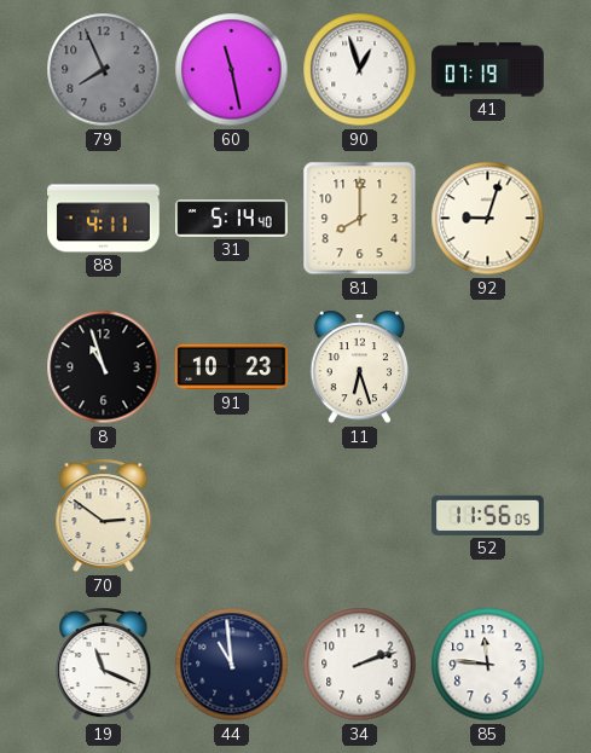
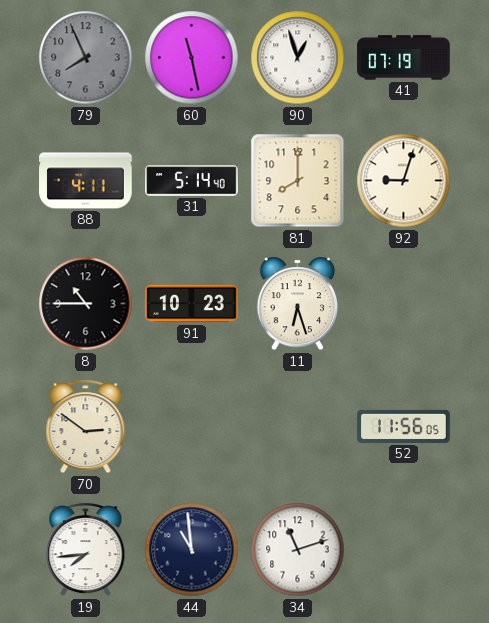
8: 10:57 -> 10:45 (86, 304)
19: 11:19 -> 7:44 (86, 550)
34: 2:12 -> 11:12 (298, 550)
85: 11:46 -> none (488, 665)
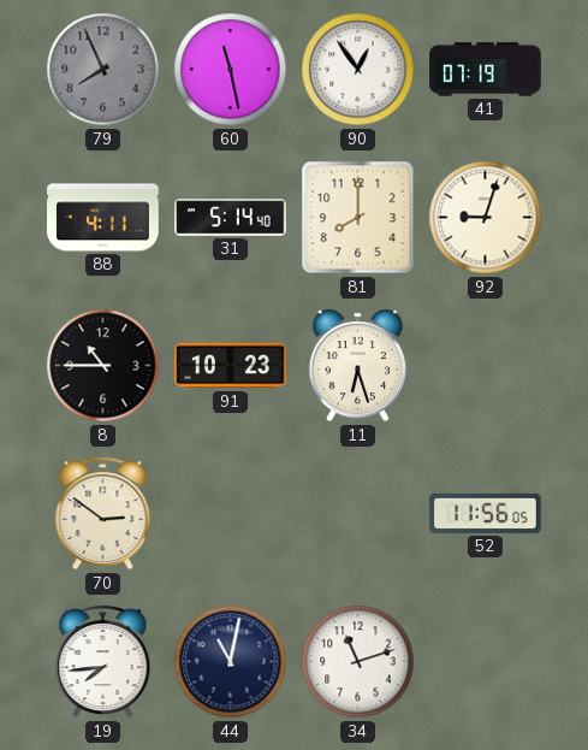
90: 12:57 -> 12:54 (358, 70)
44: 10:59 -> 11:02 (231, 662)
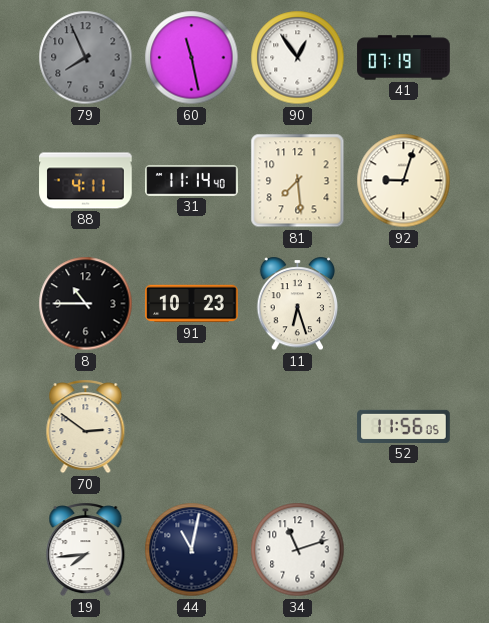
31: 5:14 -> 11:14 (192, 181)
81: 8:00 -> 7:29 (298, 181)
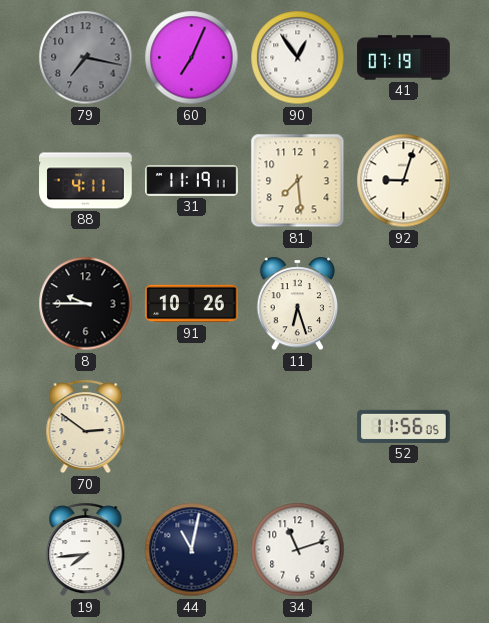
79: 7:56 -> 7:17 (86, 58)
60: 11:28 -> 7:04 (192, 58)
31: 11:14 -> 11:19 (192, 181)
8: 10:45 -> 9:45 (86, 304)
91: 10:23 -> 10:26 (192, 304)
